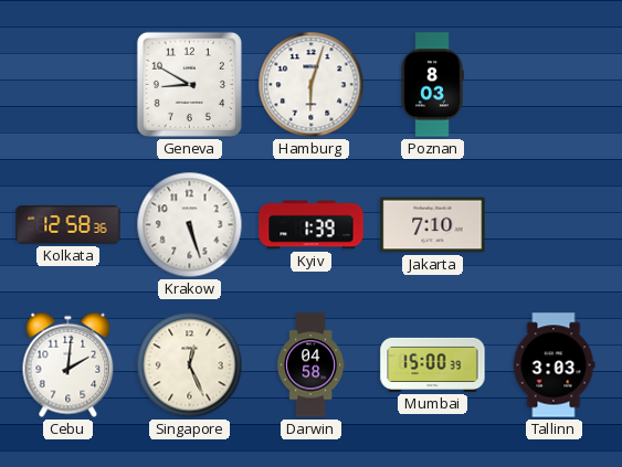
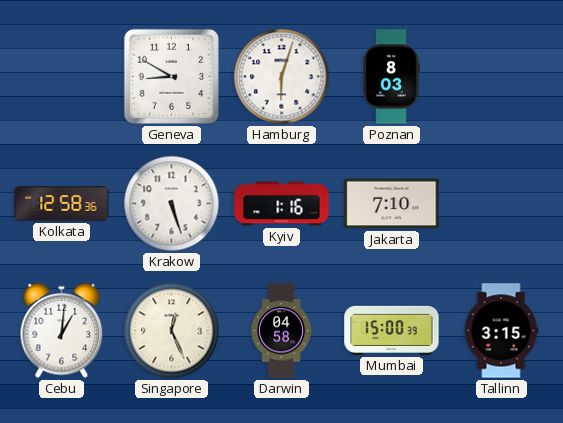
Kyiv: 1:39 -> 1:16 (282, 204)
Cebu: 2:01 -> 1:01 (62, 331)
Tallinn: 3:03 -> 3:15 (501, 331)
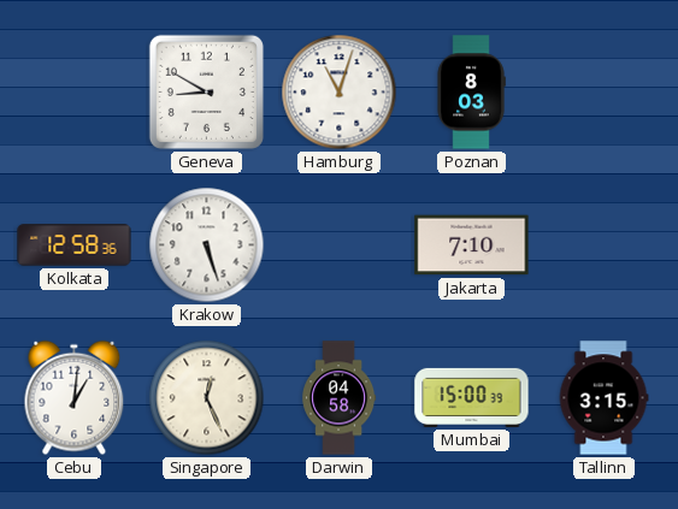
Hamburg: 6:03 -> 11:03 (340, 93)
Kyiv: 1:16 -> none (282, 204)
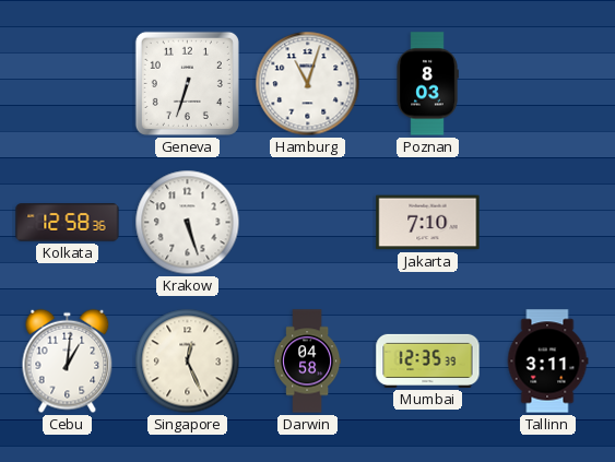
Geneva: 8:50 -> 6:33 (187, 83)
Mumbai: 15:00 -> 12:35 (428, 360)
Tallinn: 3:15 -> 3:11 (547, 362)
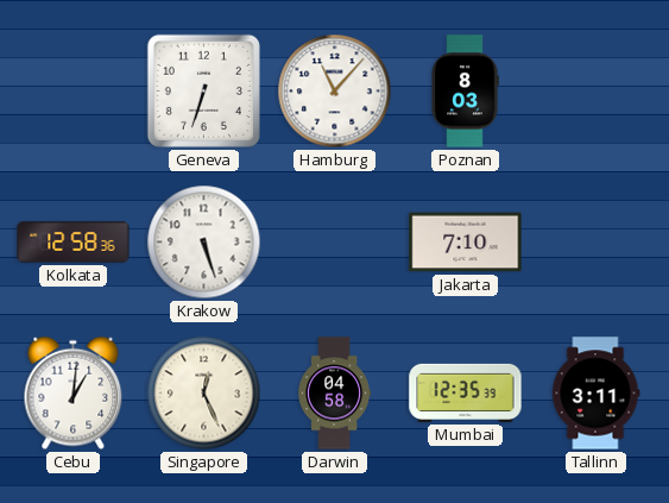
Hamburg: 11:03 -> 11:07 (335, 92)
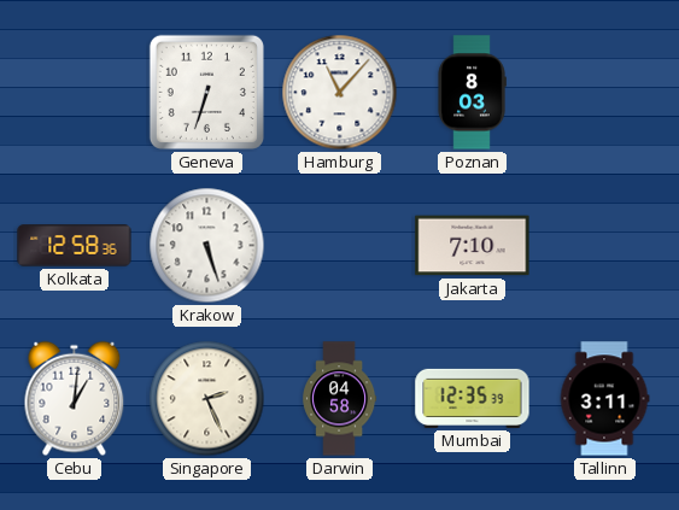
Singapore: 12:26 -> 2:26 (207, 399)
